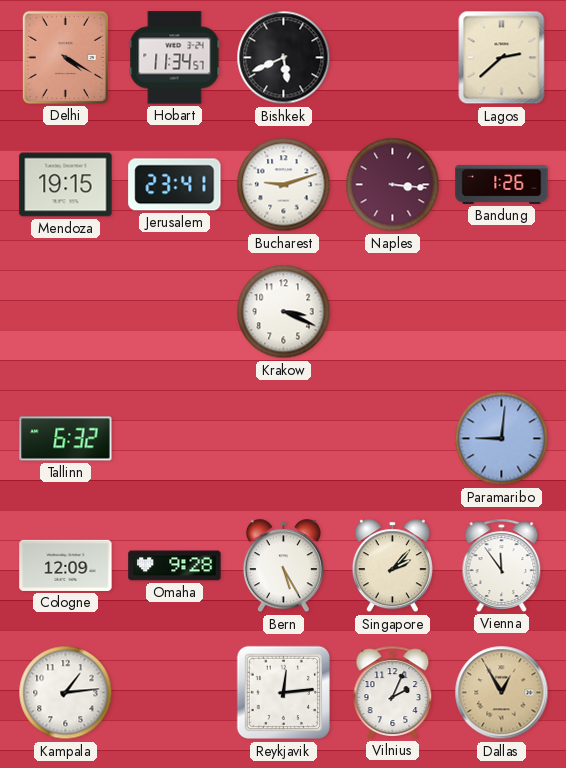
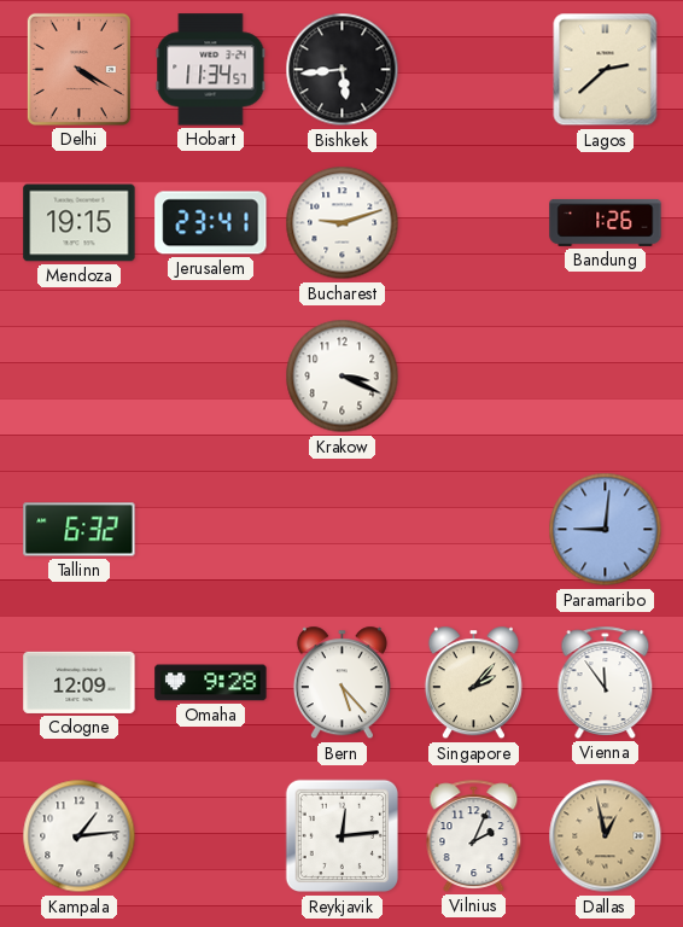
Bishkek: 5:41 -> 5:44 (343, 70)
Naples: 3:16 -> none (393, 185)
Bern: 5:25 -> 5:23 (341, 683)
Dallas: 12:55 -> 12:58 (606, 836)
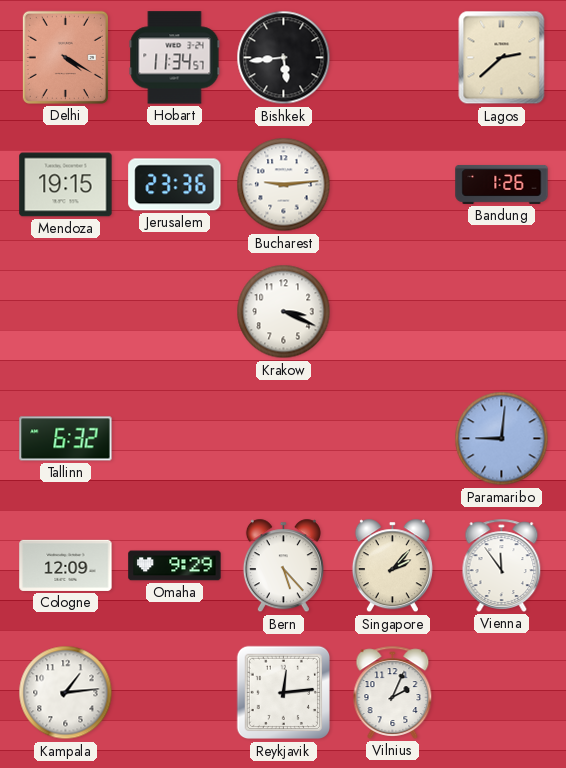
Jerusalem: 23:41 -> 23:36 (175, 185)
Bucharest: 9:12 -> 9:14 (284, 185)
Omaha: 9:28 -> 9:29 (175, 566)
Dallas: 12:58 -> none (606, 836)
